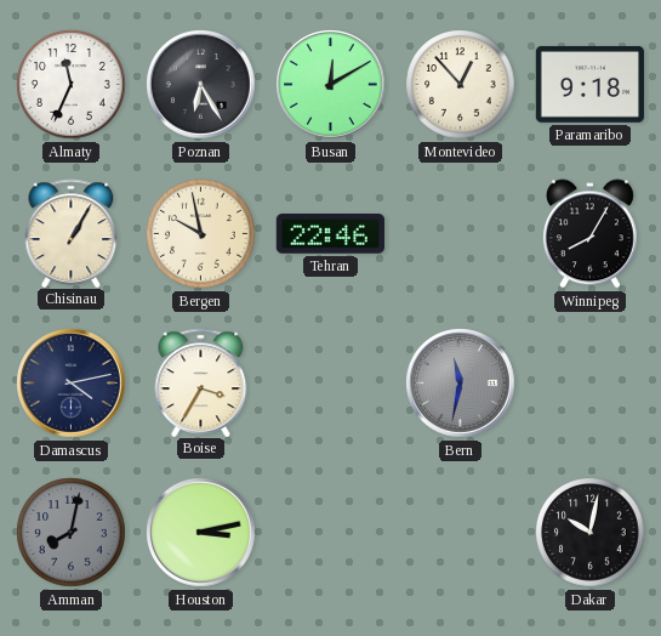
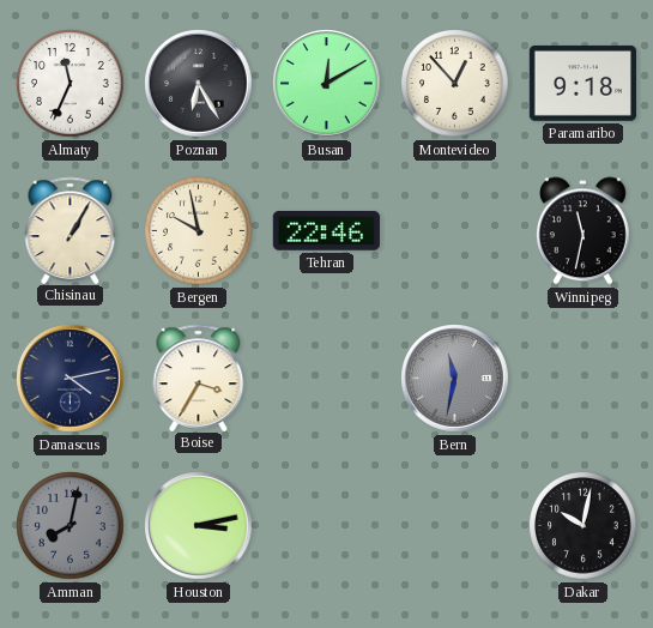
Winnipeg: 8:05 -> 11:32 (582, 231)
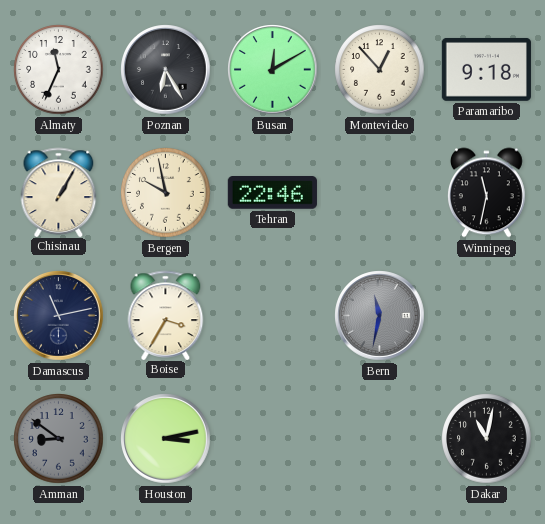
Damascus: 4:13 -> 11:13 (59, 316)
Amman: 8:02 -> 8:51 (59, 439)
Dakar: 10:02 -> 11:02 (487, 439)
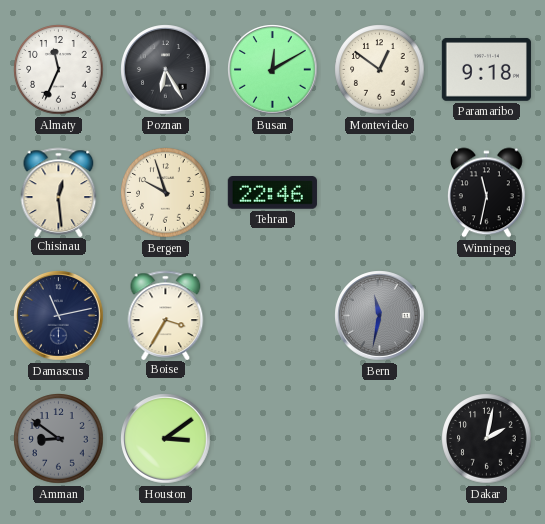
Montevideo: 12:53 -> 12:51 (380, 70)
Chisinau: 1:05 -> 12:29 (59, 192)
Bergen: 9:58 -> 9:57 (166, 193)
Houston: 3:13 -> 3:09 (166, 439)
Dakar: 11:02 -> 2:02 (487, 439)
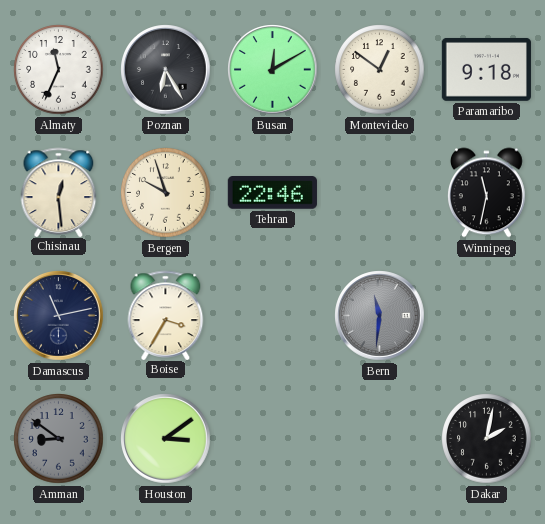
Bern: 11:32 -> 11:31 (380, 316)
